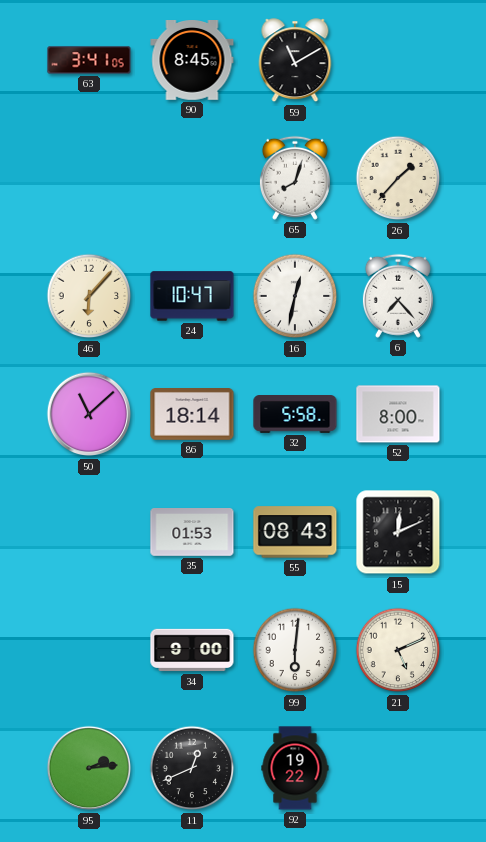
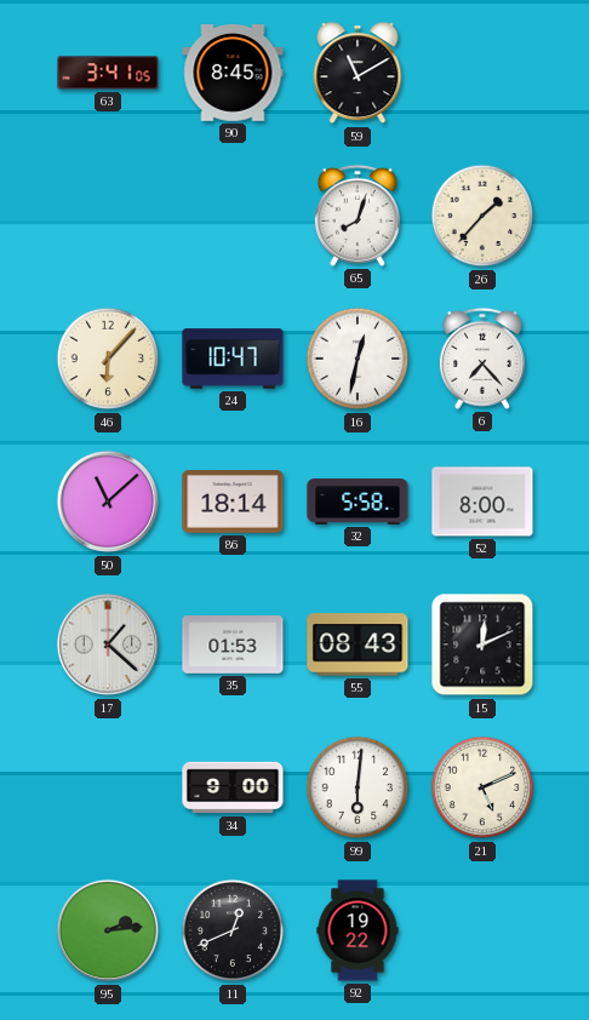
17: none -> 1:22 (108, 644)
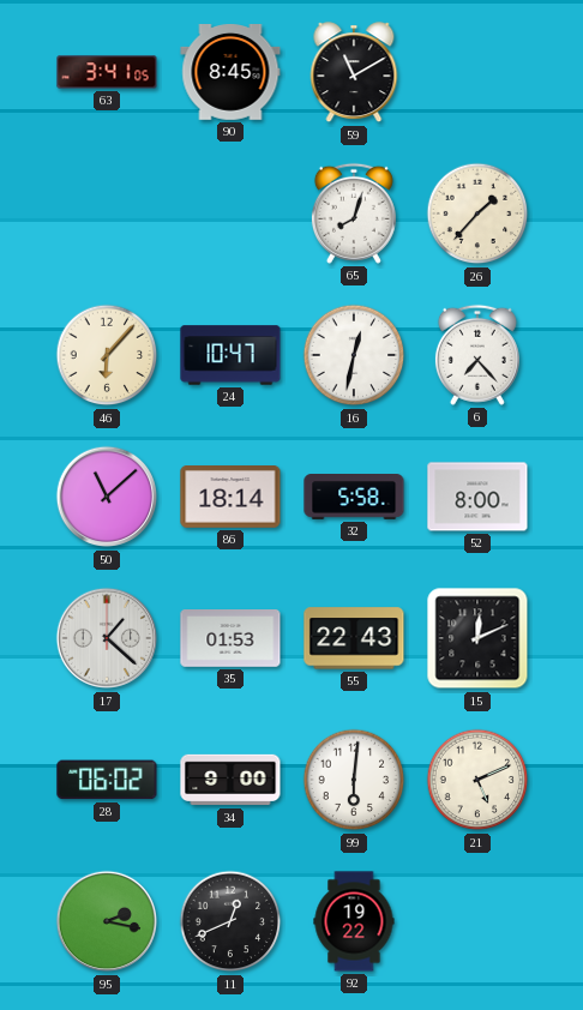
55: 08:43 -> 22:43 (354, 638)
28: none -> 06:02 (107, 780)
95: 2:14 -> 2:17 (107, 921)
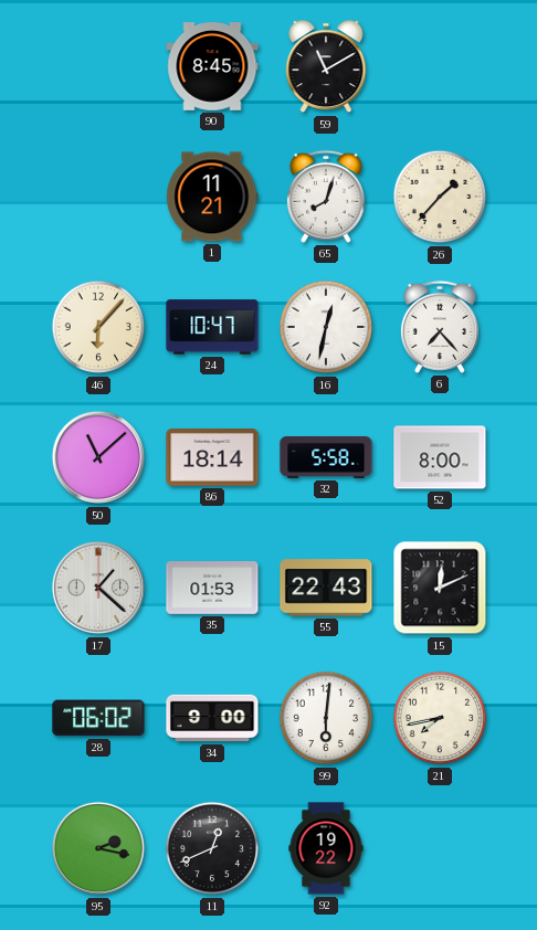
63: 3:41 -> none (107, 72)
1: none -> 11:21 (212, 197)
21: 5:11 -> 7:43 (440, 718)
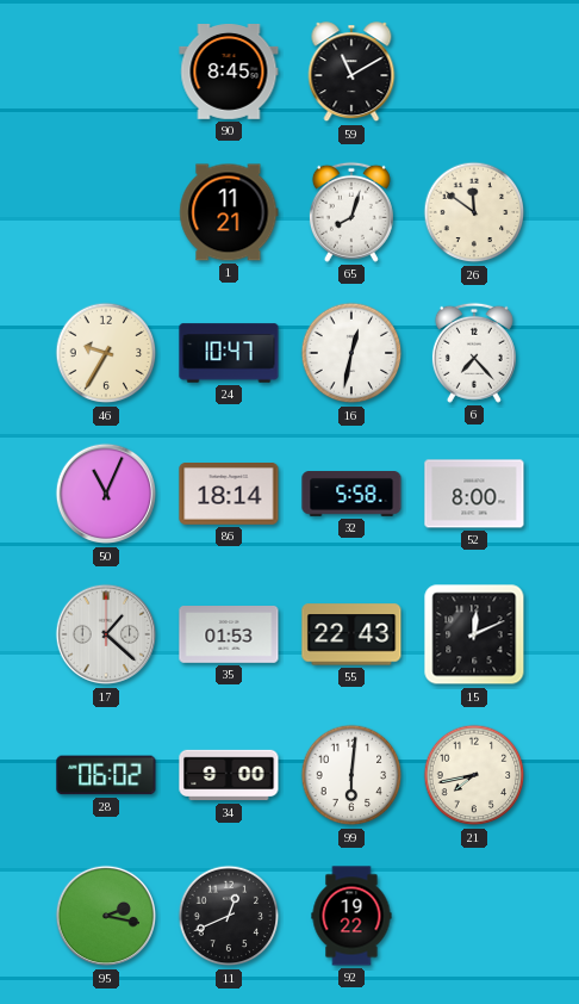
26: 1:37 -> 11:51 (474, 212)
46: 6:07 -> 9:35 (106, 353)
50: 11:08 -> 11:04 (106, 494)
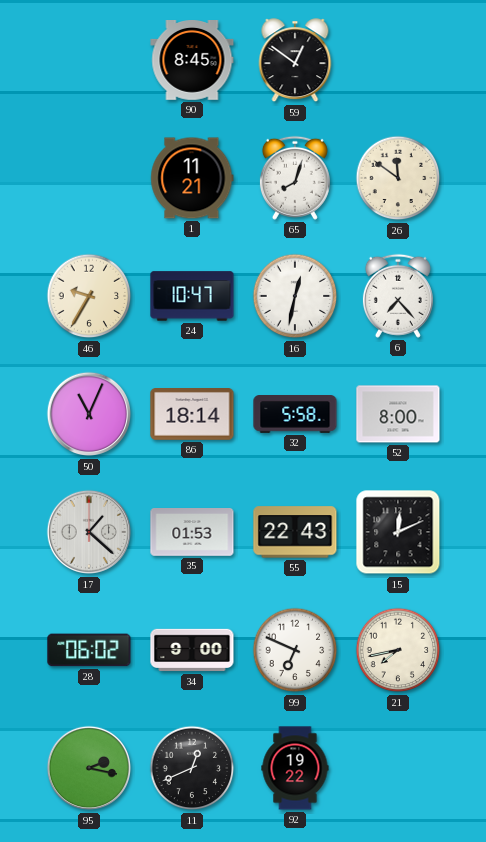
59: 11:10 -> 12:51 (295, 61)
99: 6:01 -> 6:49 (295, 650)
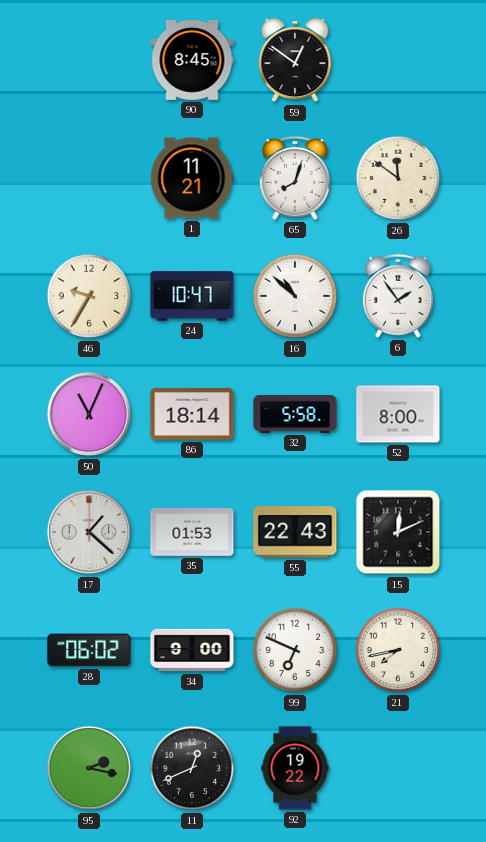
16: 12:32 -> 10:52 (295, 296)
6: 7:23 -> 1:54 (398, 296)
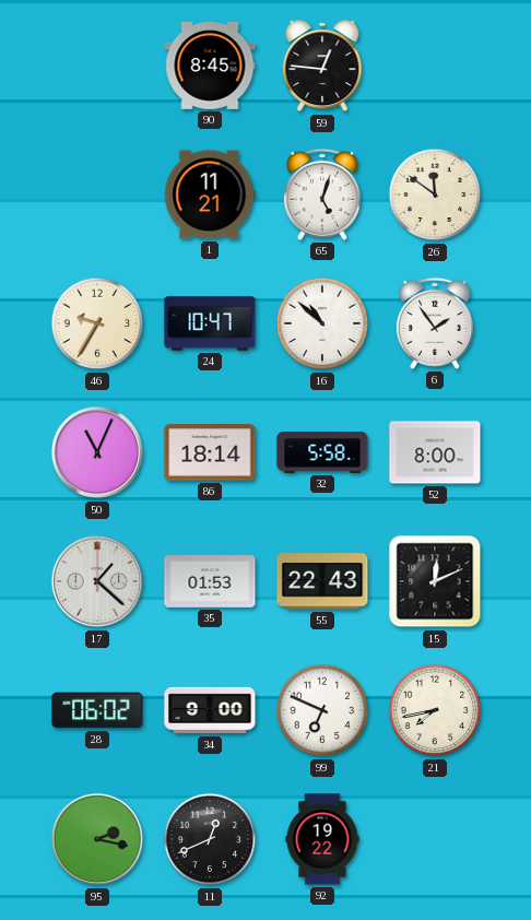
59: 12:51 -> 12:46 (322, 67)
65: 8:03 -> 5:03 (322, 194)
